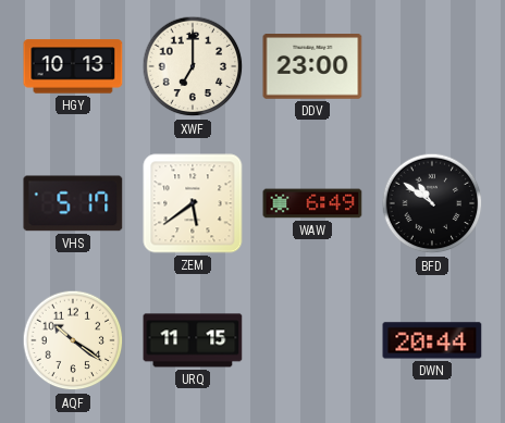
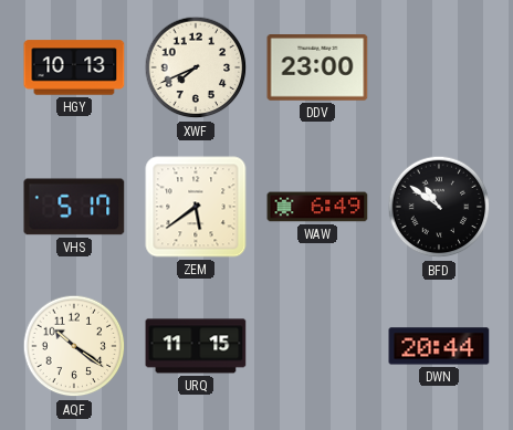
XWF: 7:00 -> 7:41 (196, 67)
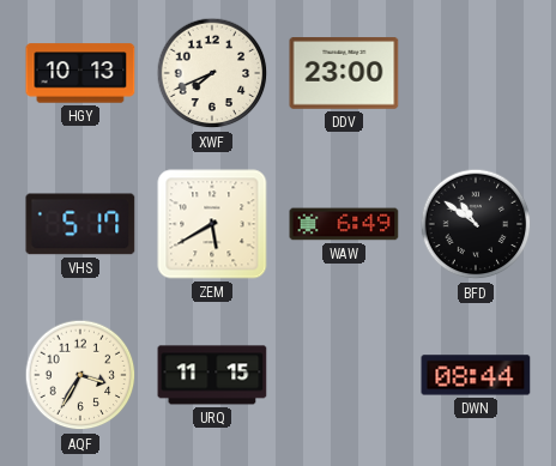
ZEM: 5:39 -> 5:40 (212, 224)
AQF: 10:21 -> 3:35 (80, 375)
DWN: 20:44 -> 08:44 (476, 375)
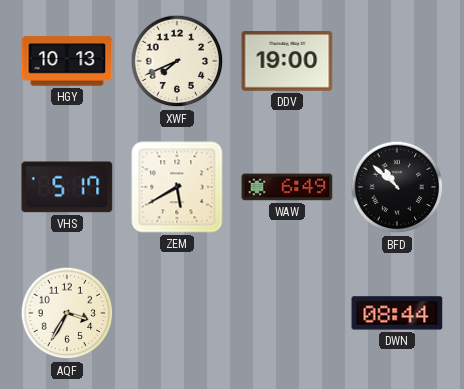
DDV: 23:00 -> 19:00 (287, 61)
BFD: 10:51 -> 10:52 (397, 187)
URQ: 11:15 -> none (212, 375)
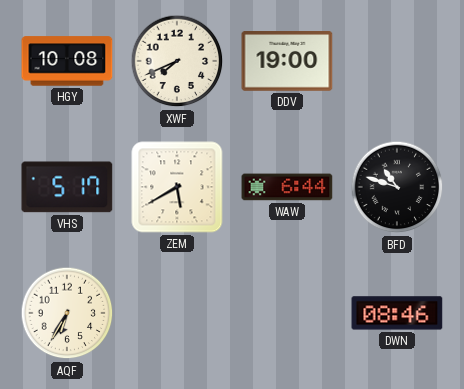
HGY: 10:13 -> 10:08 (67, 61)
WAW: 6:49 -> 6:44 (287, 187)
BFD: 10:52 -> 10:48 (397, 187)
AQF: 3:35 -> 6:35 (67, 313)
DWN: 08:44 -> 08:46 (397, 313)
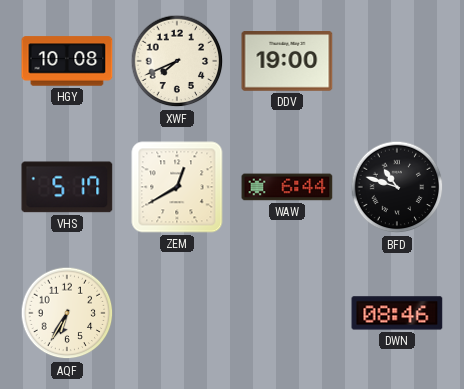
ZEM: 5:40 -> 12:40 (177, 187)
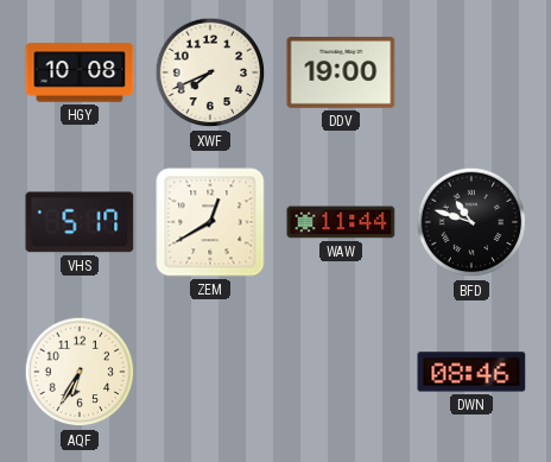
WAW: 6:44 -> 11:44 (341, 222)
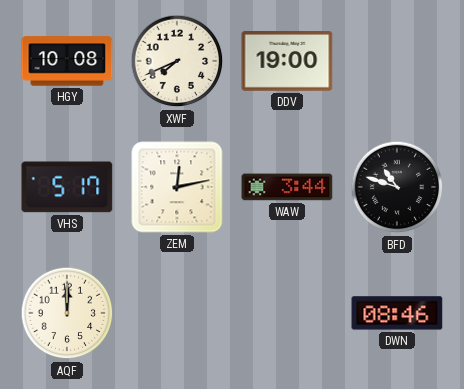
ZEM: 12:40 -> 12:13 (177, 187)
WAW: 11:44 -> 3:44 (287, 187)
AQF: 6:35 -> 12:00 (67, 313)
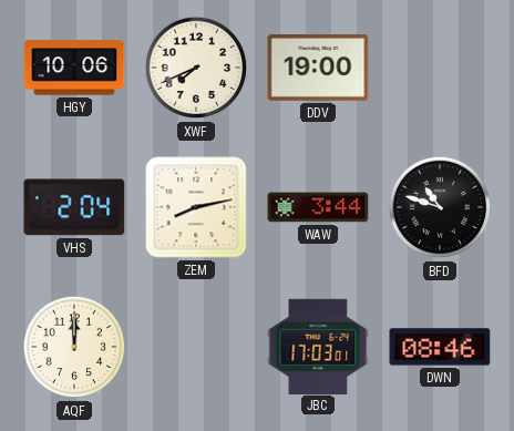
HGY: 10:08 -> 10:06 (74, 68)
VHS: 5:17 -> 2:04 (74, 207)
ZEM: 12:13 -> 8:13 (196, 207)
JBC: none -> 17:03 (318, 346)
